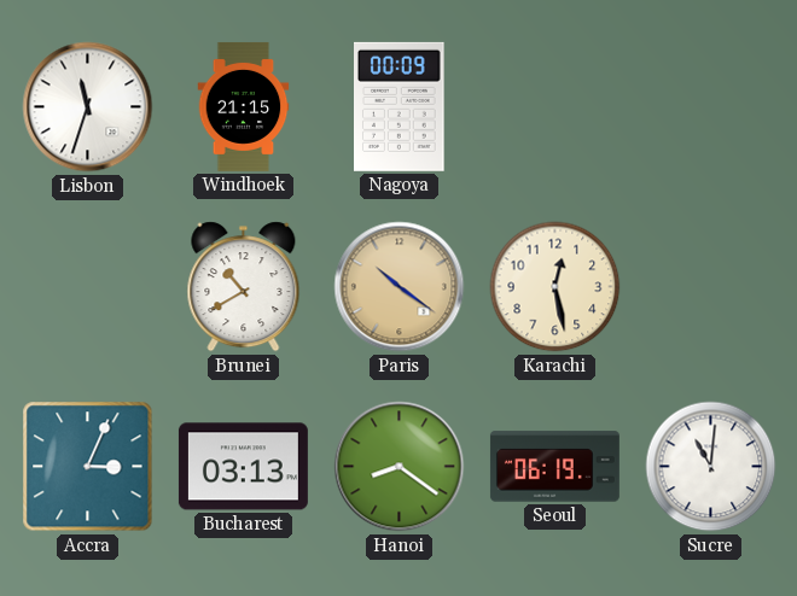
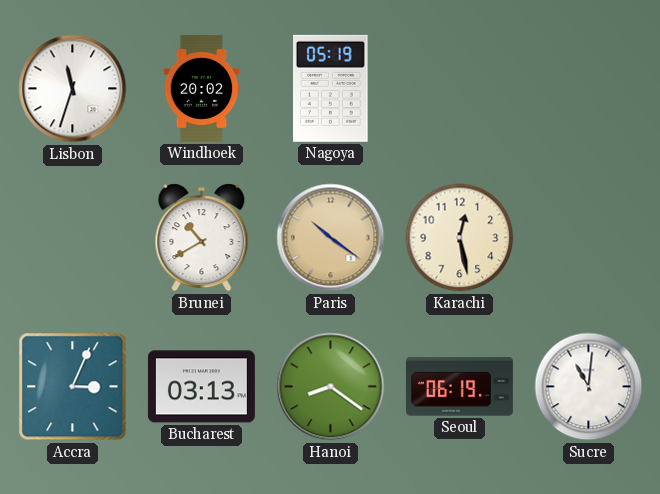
Windhoek: 21:15 -> 20:02 (202, 88)
Nagoya: 00:09 -> 05:19 (331, 88)
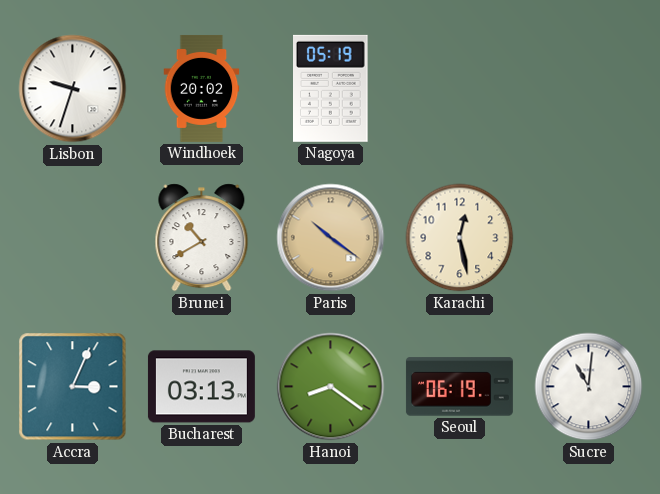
Lisbon: 11:33 -> 9:33 (73, 89)
